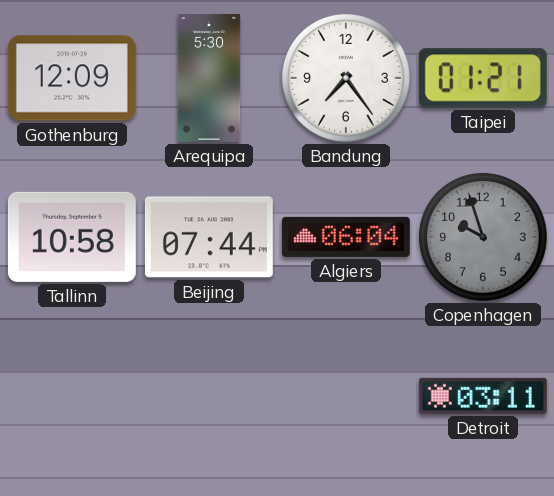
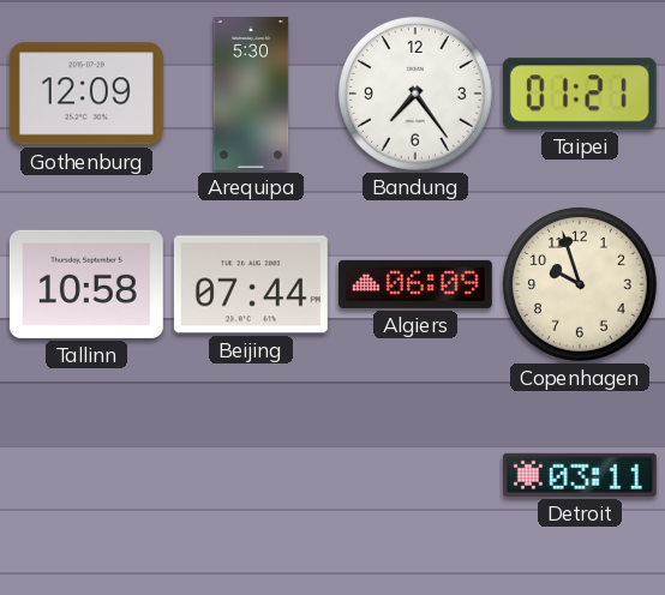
Algiers: 06:04 -> 06:09 (415, 284)
Copenhagen dial: grey -> cream (580, 284)
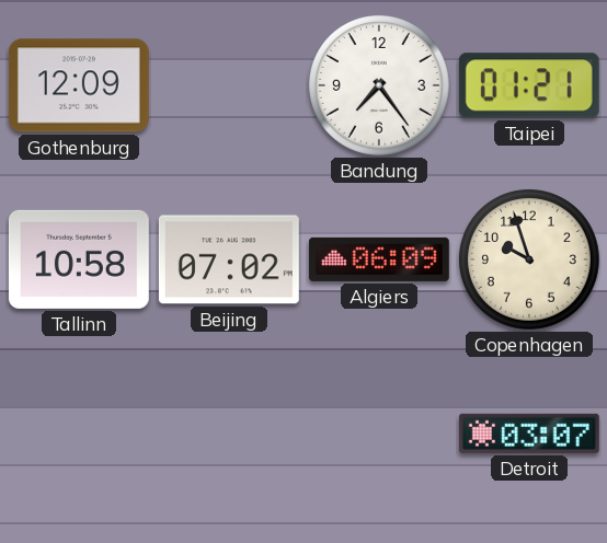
Arequipa: 5:30 -> none (251, 94)
Beijing: 07:44 -> 07:02 (229, 259)
Detroit: 03:11 -> 03:07 (529, 434)
